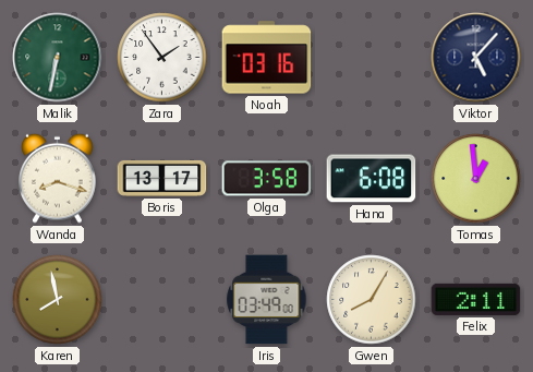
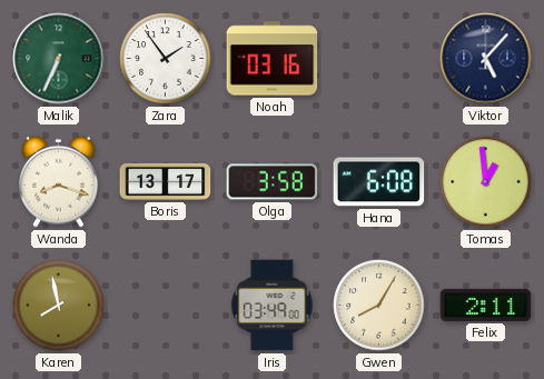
Malik: 6:32 -> 6:34 (59, 59)
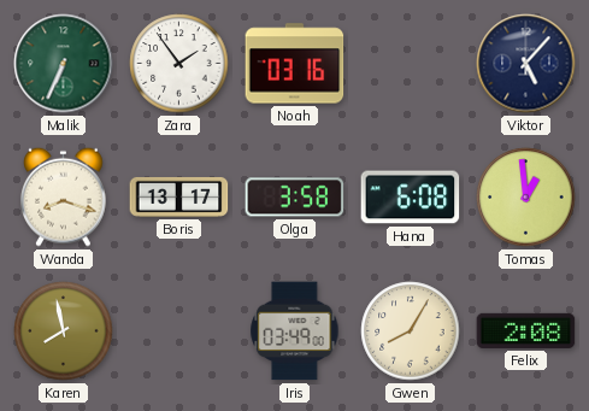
Felix: 2:11 -> 2:08 (526, 330)
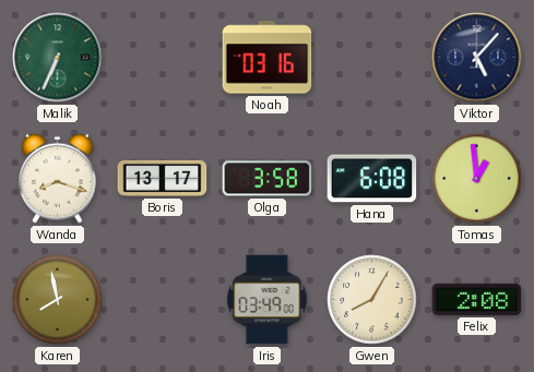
Zara: 1:54 -> none (179, 64)
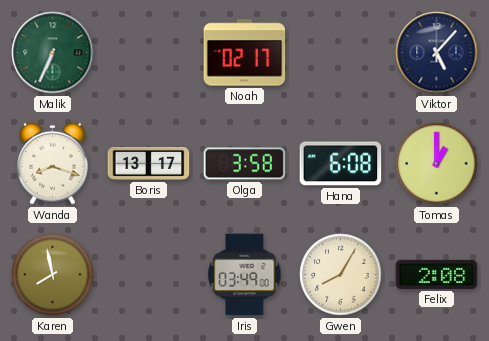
Noah: 03:16 -> 02:17 (245, 53)
Tomas: 12:59 -> 1:00 (437, 164)
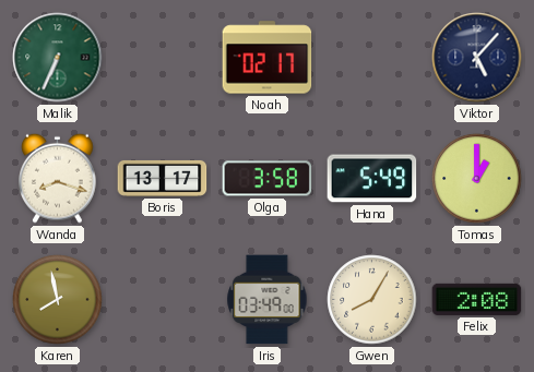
Hana: 6:08 -> 5:49 (372, 179)
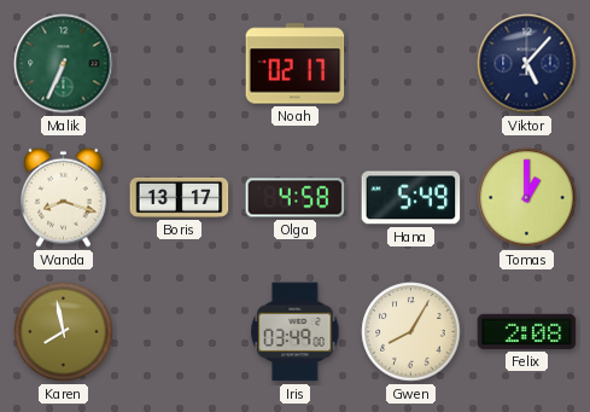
Olga: 3:58 -> 4:58 (296, 198)
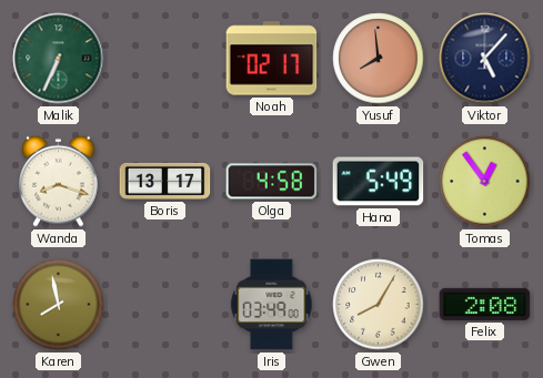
Yusuf: none -> 7:59 (379, 59)
Tomas: 1:00 -> 12:54 (485, 182)
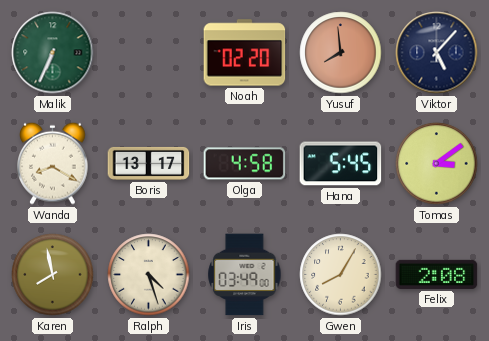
Noah: 02:17 -> 02:20 (245, 53)
Wanda: 8:18 -> 8:20 (53, 163)
Hana: 5:49 -> 5:45 (341, 164)
Tomas: 12:54 -> 3:09 (437, 164)
Ralph: none -> 4:27 (149, 275)
